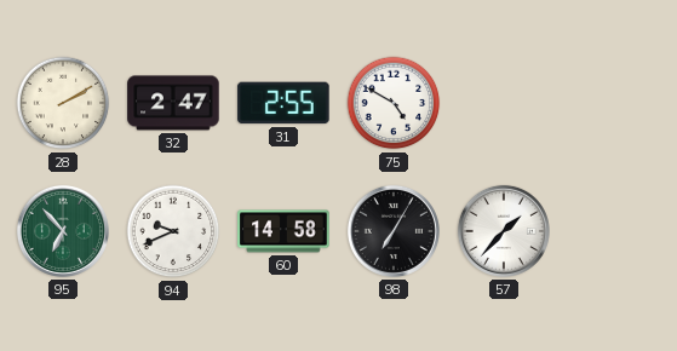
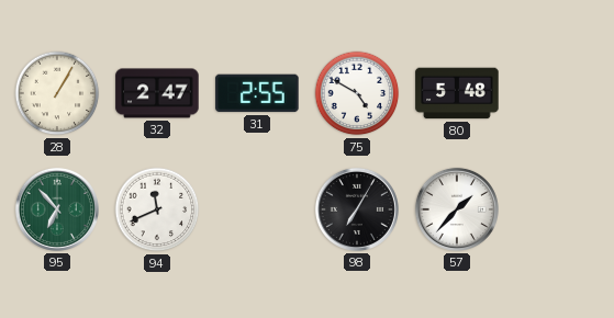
28: 2:10 -> 1:05 (57, 93)
80: none -> 5:48 (457, 93)
94: 9:41 -> 11:41 (157, 209)
60: 14:58 -> none (283, 231)
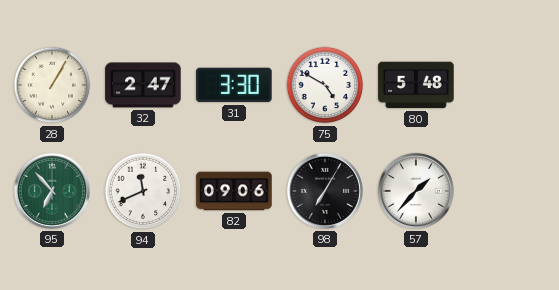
31: 2:55 -> 3:30 (234, 85)
82: none -> 09:06 (234, 191)
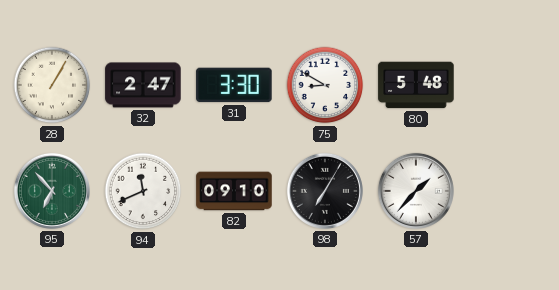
75: 4:50 -> 8:50 (325, 85)
82: 09:06 -> 09:10 (234, 191)
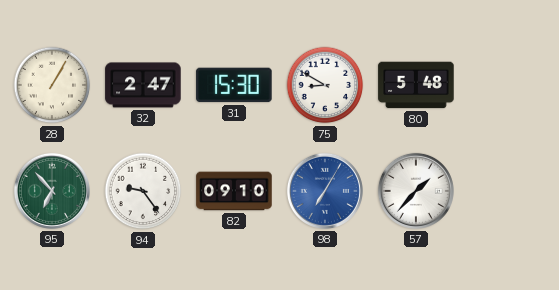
31: 3:30 -> 15:30 (234, 85)
94: 11:41 -> 9:24 (143, 191)
98 dial: black -> blue (325, 191)
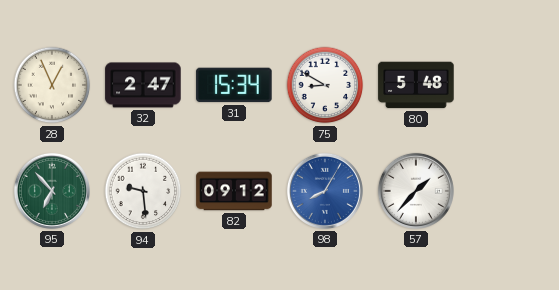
28: 1:05 -> 12:56 (52, 85)
31: 15:30 -> 15:34 (234, 85)
94: 9:24 -> 9:29 (143, 191)
82: 09:10 -> 09:12 (234, 191)
98: 7:05 -> 8:05 (325, 191)
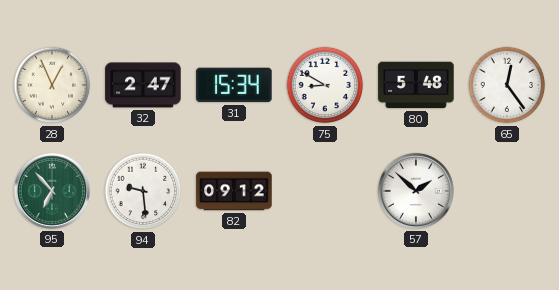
65: none -> 12:24 (507, 85)
98: 8:05 -> none (325, 191)
57: 1:37 -> 1:52 (416, 191)
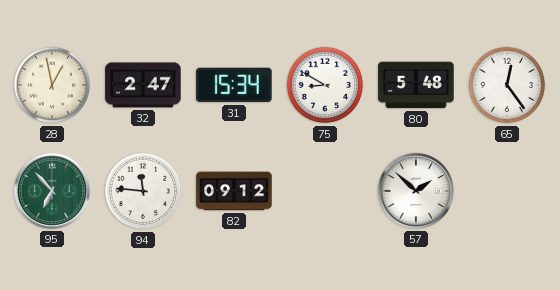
28: 12:56 -> 12:58 (52, 85)
94: 9:29 -> 11:46 (143, 191)
